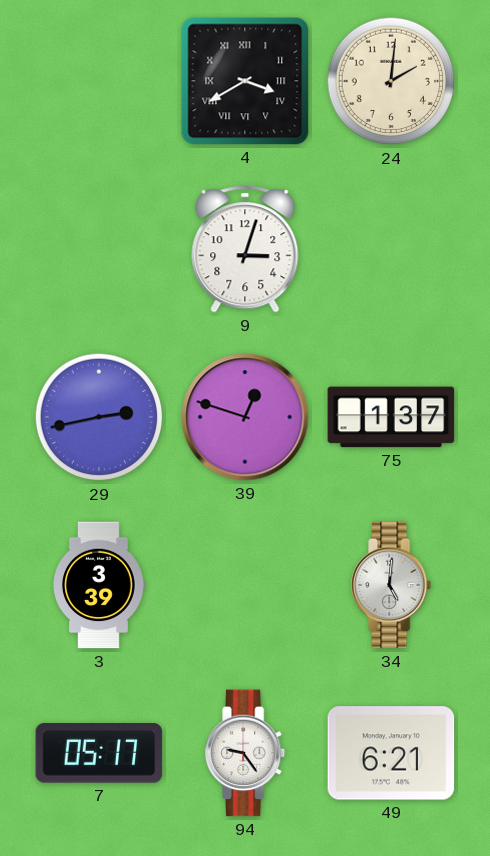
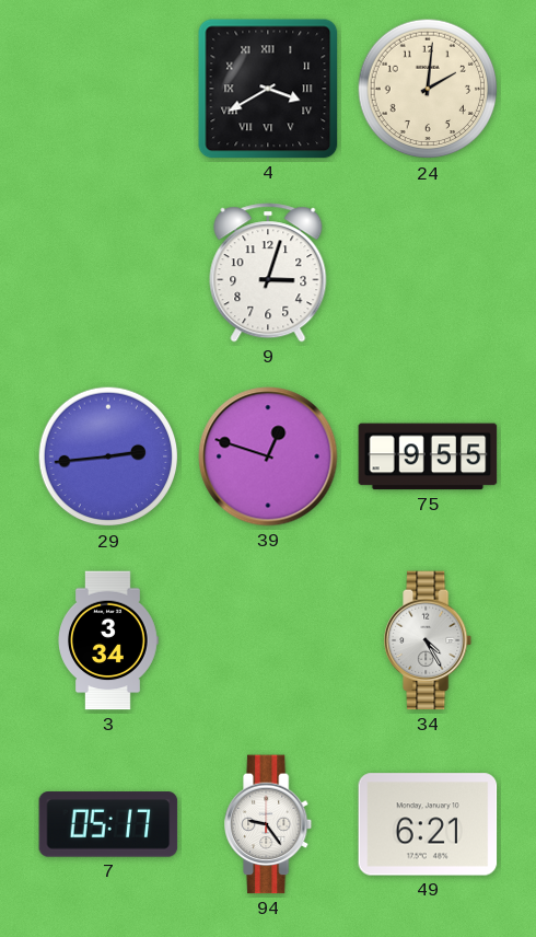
29: 2:43 -> 2:44 (108, 456)
75: 1:37 -> 9:55 (428, 456)
3: 3:39 -> 3:34 (108, 640)
34: 5:01 -> 4:25 (429, 640)
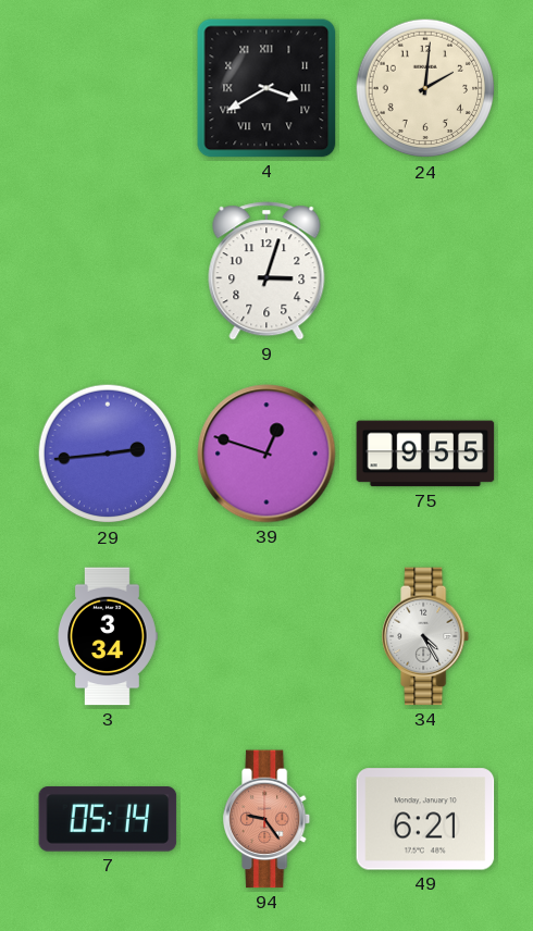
7: 05:17 -> 05:14 (108, 819)
94 dial: white -> salmon (268, 819)
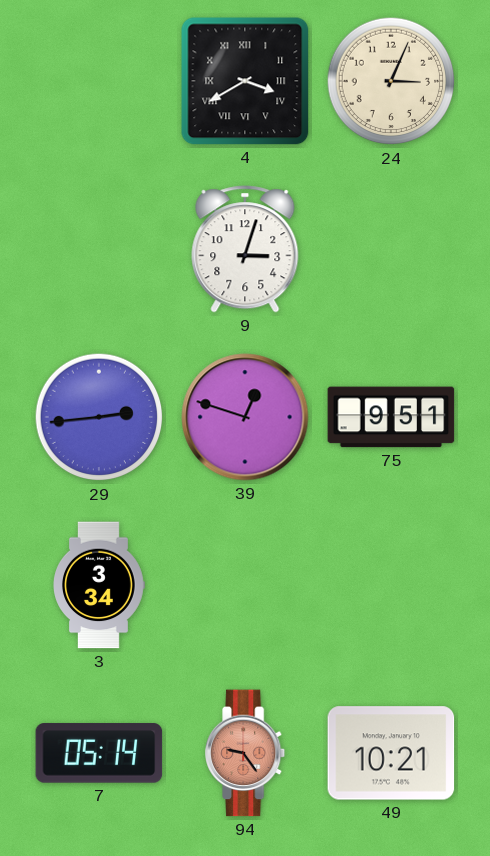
24: 2:01 -> 3:04 (391, 81)
75: 9:55 -> 9:51 (391, 417)
34: 4:25 -> none (426, 636)
49: 6:21 -> 10:21 (391, 753)
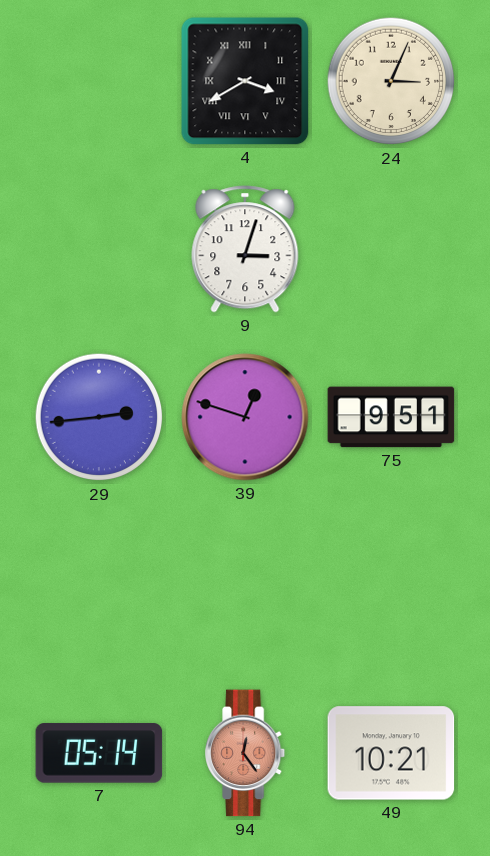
3: 3:34 -> none (99, 585)
94: 9:24 -> 12:24 (246, 753)
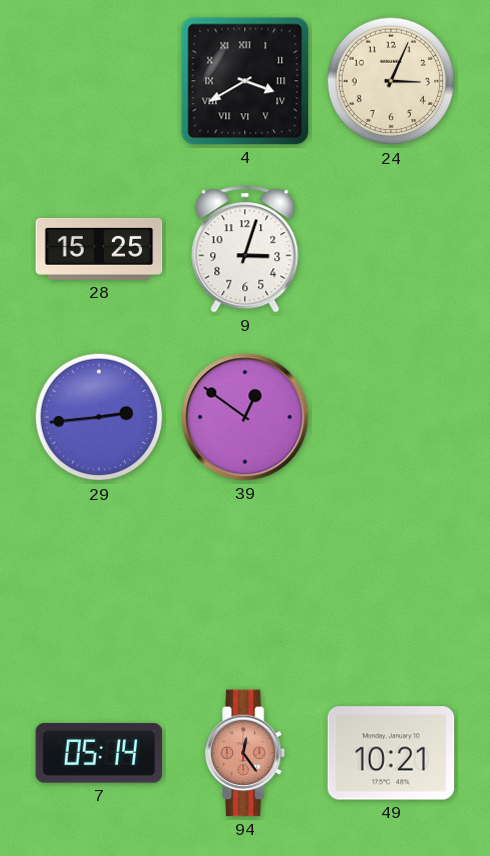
28: none -> 15:25 (99, 249)
39: 12:48 -> 12:51 (245, 417)
75: 9:51 -> none (391, 417)
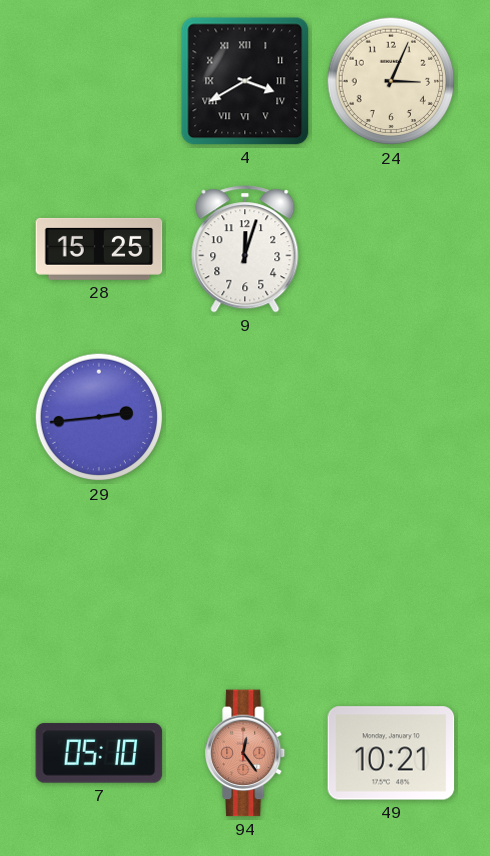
9: 3:03 -> 12:03 (245, 249)
39: 12:51 -> none (245, 417)
7: 05:14 -> 05:10 (99, 753)
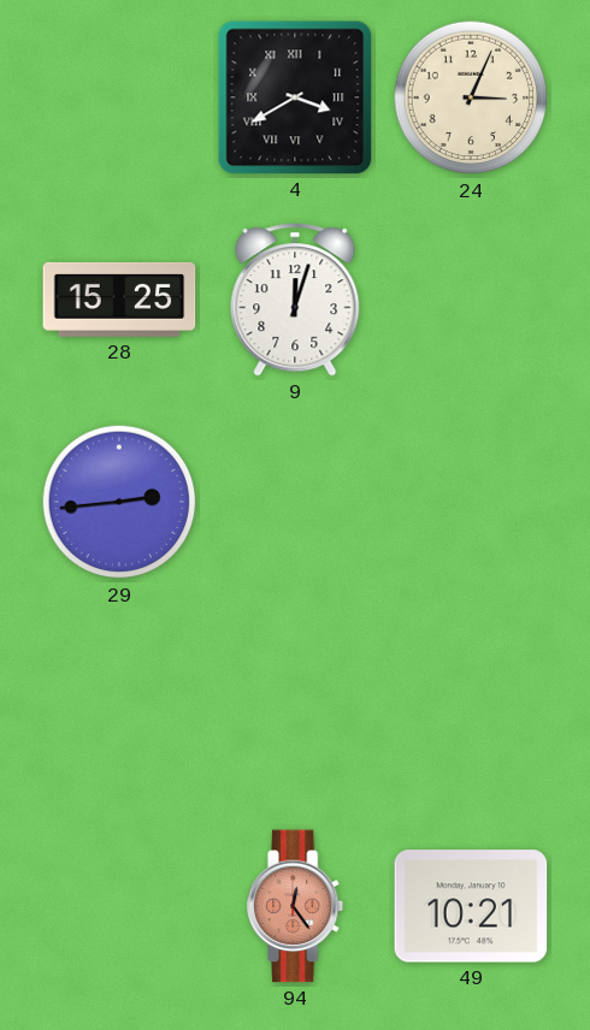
7: 05:10 -> none (99, 753)
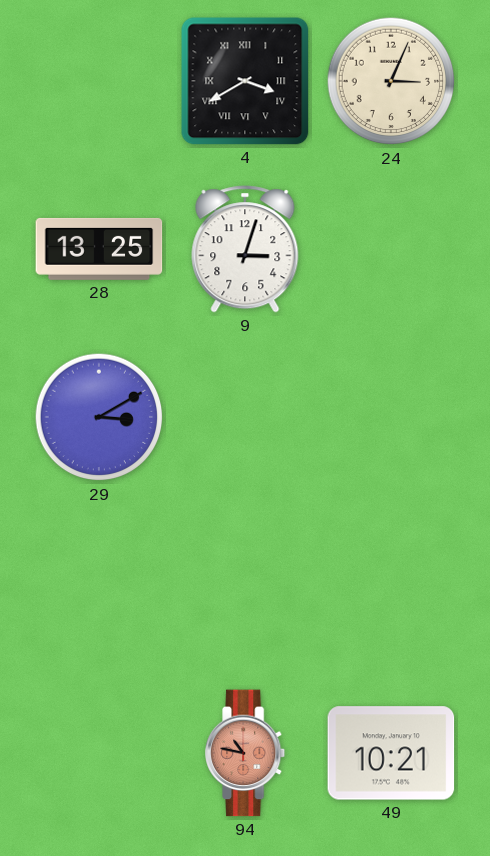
28: 15:25 -> 13:25 (99, 249)
9: 12:03 -> 3:03 (245, 249)
29: 2:44 -> 3:10 (99, 417)
94: 12:24 -> 10:47 (246, 753)
